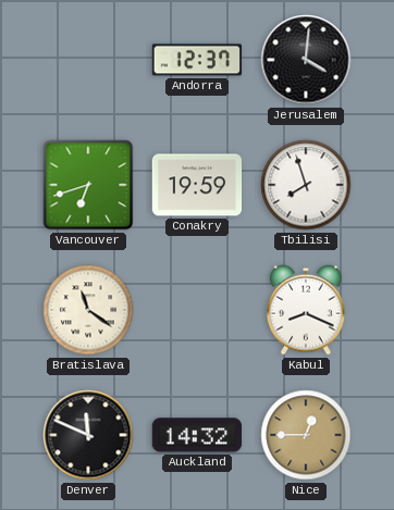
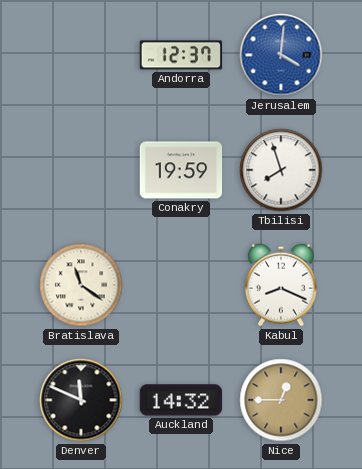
Jerusalem dial: black -> blue (281, 55)
Vancouver: 6:42 -> none (88, 185)
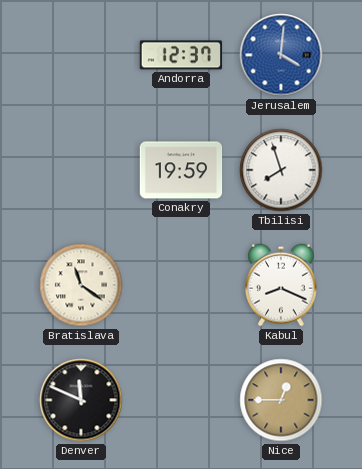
Auckland: 14:32 -> none (181, 400)
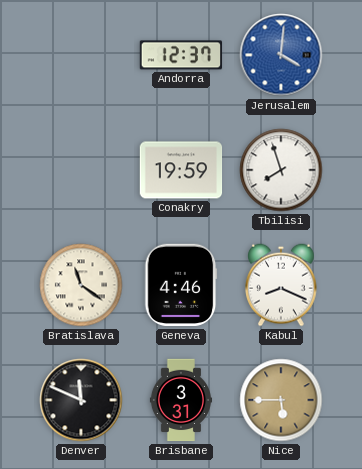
Geneva: none -> 4:46 (181, 285)
Brisbane: none -> 3:31 (181, 400)
Nice: 12:45 -> 5:45 (281, 400)
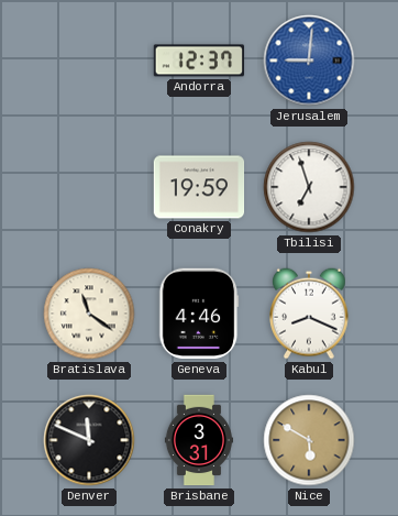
Jerusalem: 4:01 -> 9:01 (309, 61)
Tbilisi: 7:57 -> 6:57 (309, 187)
Nice: 5:45 -> 5:50 (309, 440)
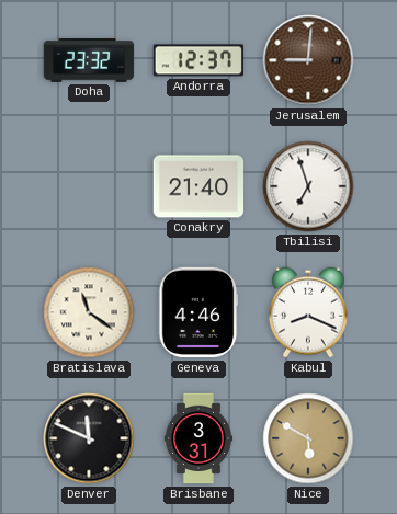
Doha: none -> 23:32 (89, 60)
Jerusalem dial: blue -> brown (308, 60)
Conakry: 19:59 -> 21:40 (198, 186)
